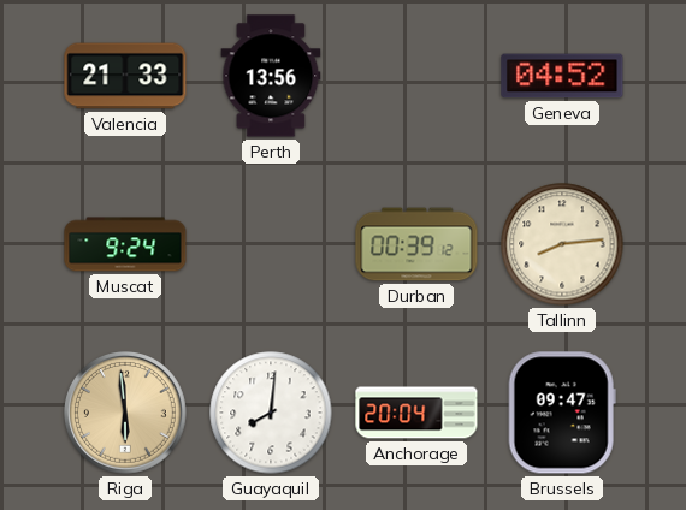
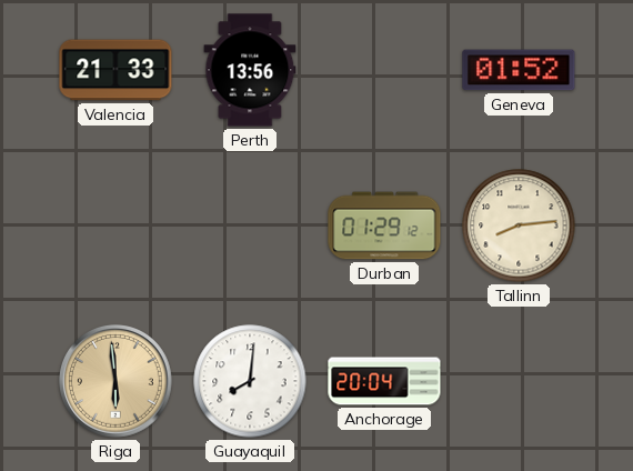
Geneva: 04:52 -> 01:52 (519, 70)
Muscat: 9:24 -> none (125, 244)
Durban: 00:39 -> 01:29 (384, 226)
Brussels: 09:47 -> none (562, 413)
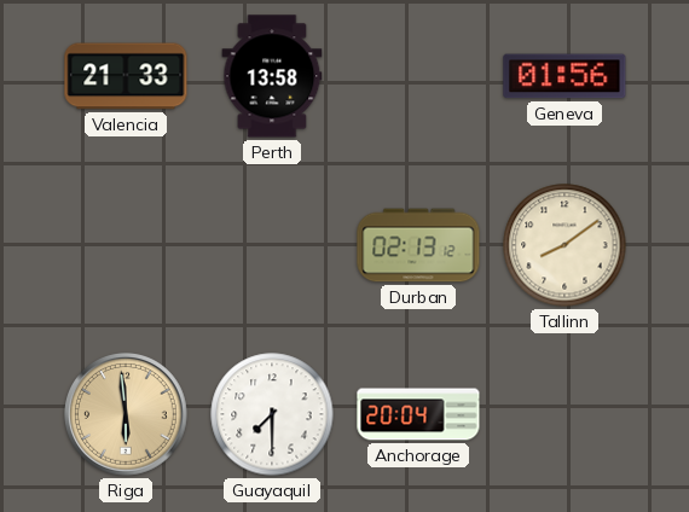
Perth: 13:56 -> 13:58 (272, 76)
Geneva: 01:52 -> 01:56 (564, 76)
Durban: 01:29 -> 02:13 (418, 245)
Tallinn: 8:14 -> 8:09 (564, 245)
Guayaquil: 8:01 -> 7:30 (272, 414)
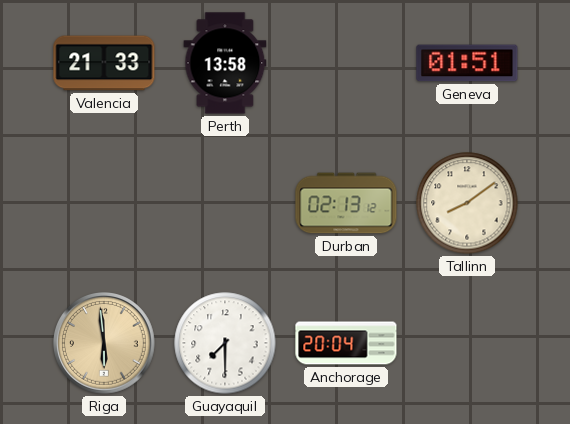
Geneva: 01:56 -> 01:51 (467, 63)
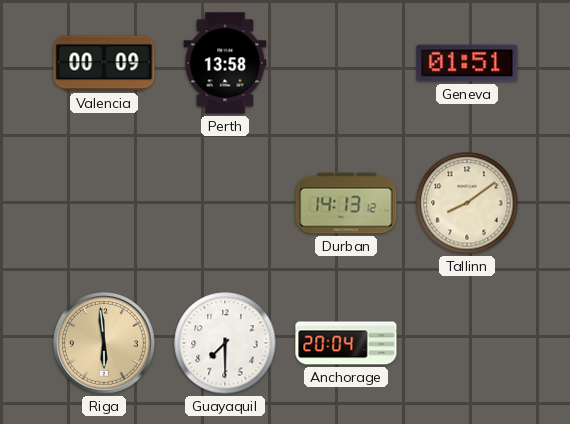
Valencia: 21:33 -> 00:09 (104, 63)
Durban: 02:13 -> 14:13 (346, 203)
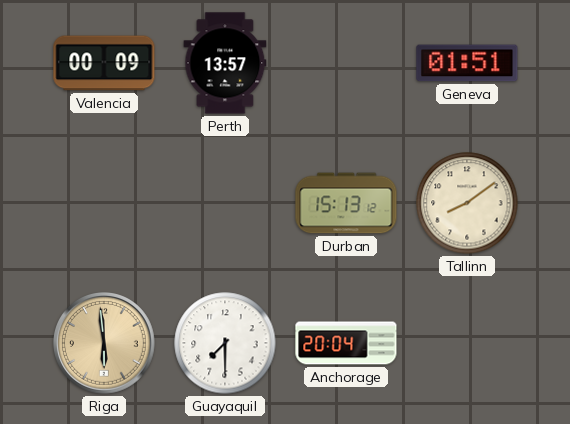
Perth: 13:58 -> 13:57 (225, 63)
Durban: 14:13 -> 15:13 (346, 203)
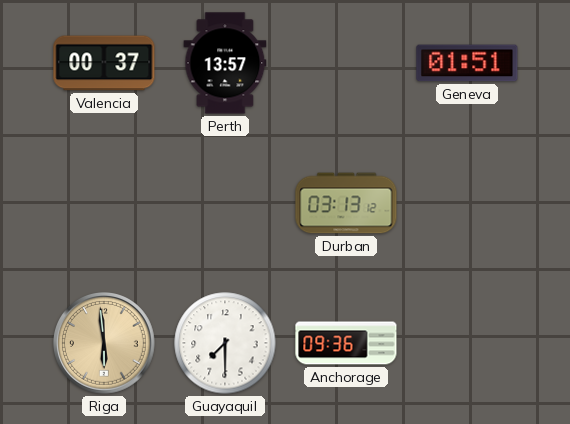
Valencia: 00:09 -> 00:37 (104, 63)
Durban: 15:13 -> 03:13 (346, 203)
Tallinn: 8:09 -> none (467, 203)
Anchorage: 20:04 -> 09:36 (346, 343)
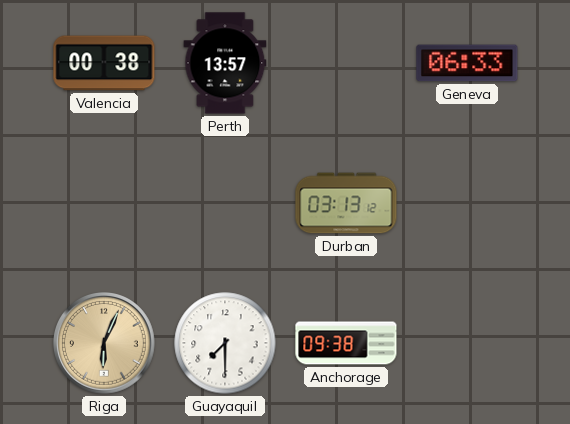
Valencia: 00:37 -> 00:38 (104, 63)
Geneva: 01:51 -> 06:33 (467, 63)
Riga: 5:59 -> 6:04 (104, 343)
Anchorage: 09:36 -> 09:38 (346, 343)
